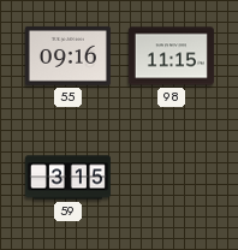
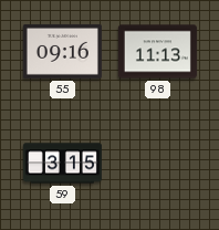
98: 11:15 -> 11:13 (157, 52)
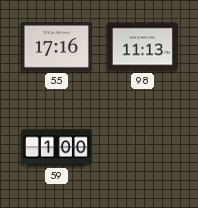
55: 09:16 -> 17:16 (56, 47)
59: 3:15 -> 1:00 (56, 148)
